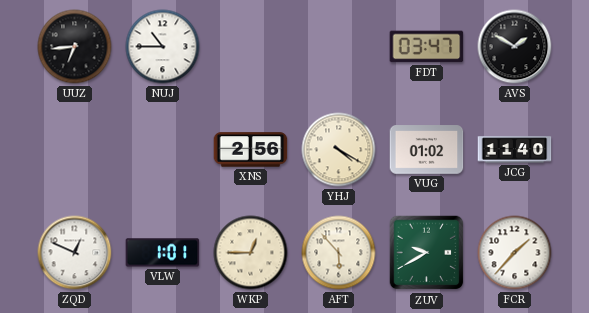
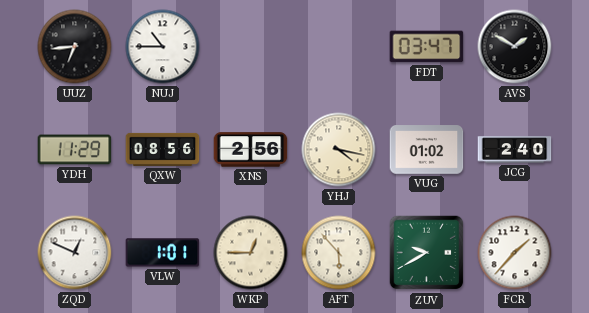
YDH: none -> 11:29 (75, 150)
QXW: none -> 08:56 (163, 149)
YHJ: 4:20 -> 4:17 (339, 150)
JCG: 11:40 -> 2:40 (515, 150)
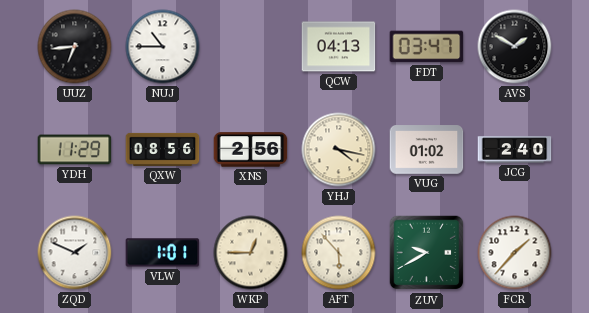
QCW: none -> 04:13 (339, 47)
ZQD: 12:49 -> 1:49 (75, 253)
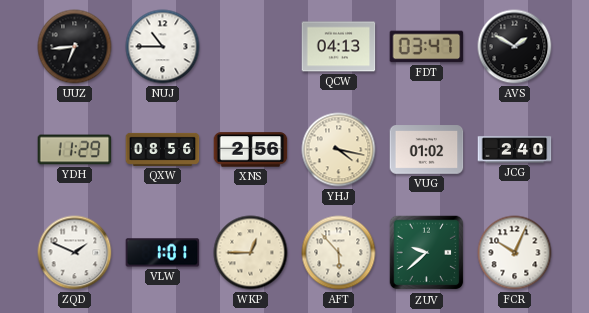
ZUV: 9:40 -> 9:38 (427, 253)
FCR: 1:37 -> 10:04 (515, 253)
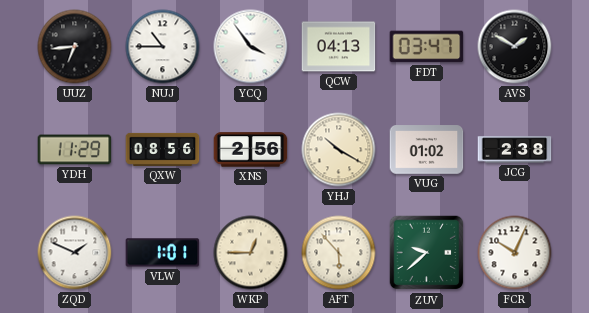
YCQ: none -> 3:54 (251, 47)
YHJ: 4:17 -> 10:20 (339, 150)
JCG: 2:40 -> 2:38 (515, 150)
